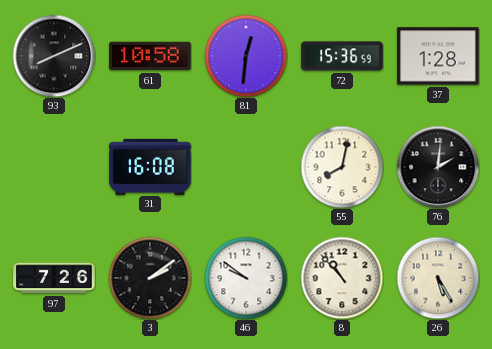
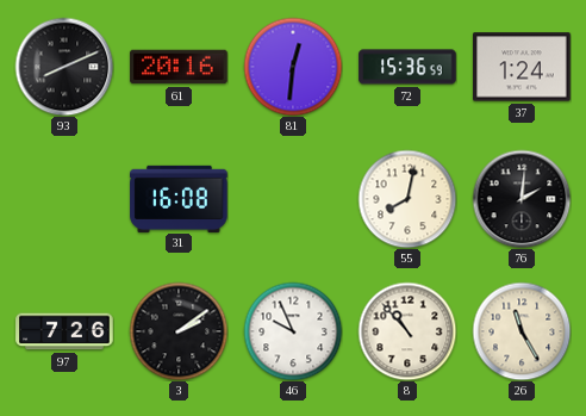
61: 10:58 -> 20:16 (179, 67)
37: 1:28 -> 1:24 (522, 67)
46: 9:51 -> 9:56 (293, 331)
26: 5:25 -> 11:25 (522, 331)
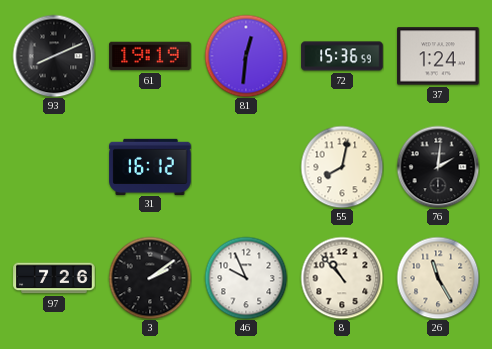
61: 20:16 -> 19:19 (150, 56)
31: 16:08 -> 16:12 (150, 166)
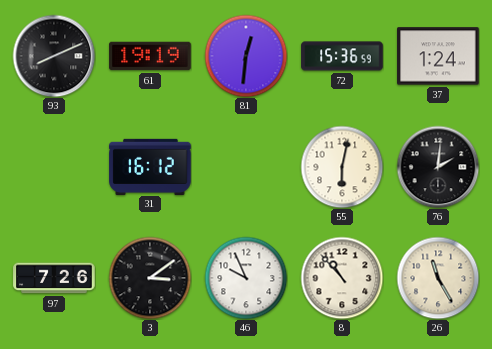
55: 8:02 -> 6:02 (342, 167)
3: 2:09 -> 3:09 (150, 278)
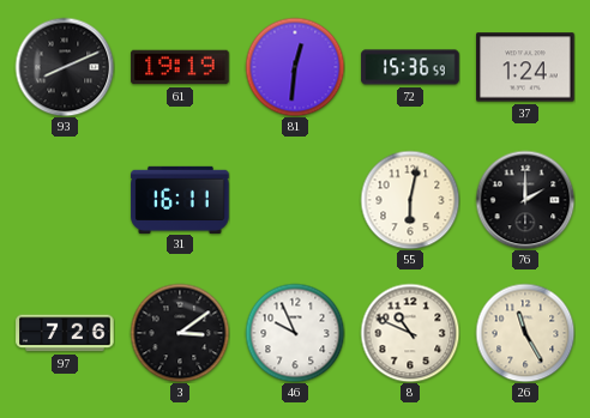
31: 16:12 -> 16:11 (180, 199)
76: 2:01 -> 2:00 (525, 200)
8: 10:53 -> 10:49 (410, 333)
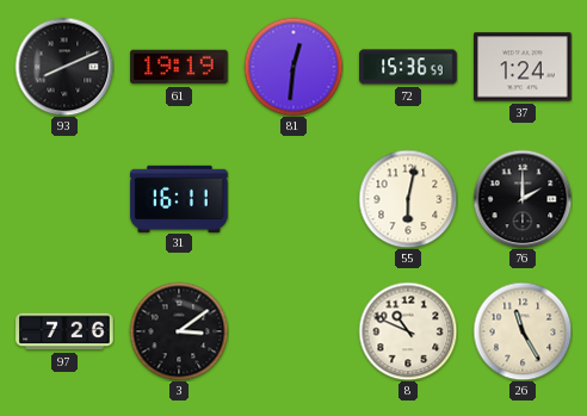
46: 9:56 -> none (295, 333)
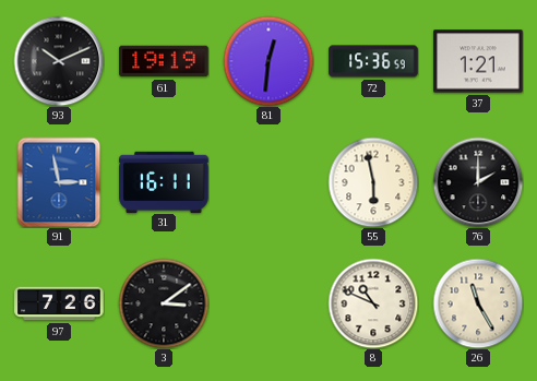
93: 8:11 -> 10:11 (59, 61)
37: 1:24 -> 1:21 (478, 61)
91: none -> 2:58 (59, 182)
55: 6:02 -> 5:58 (373, 182)
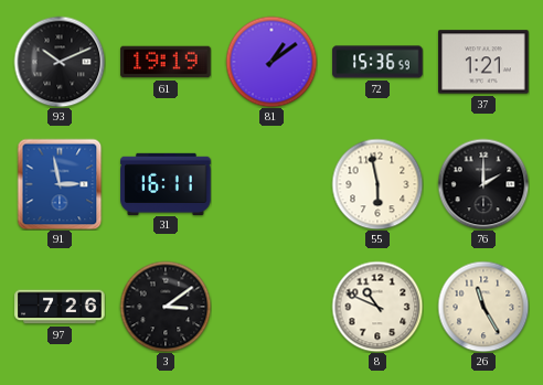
81: 12:31 -> 1:09 (271, 62)
